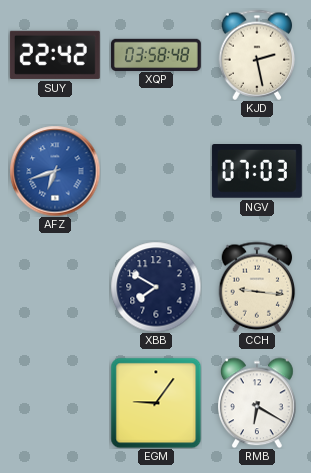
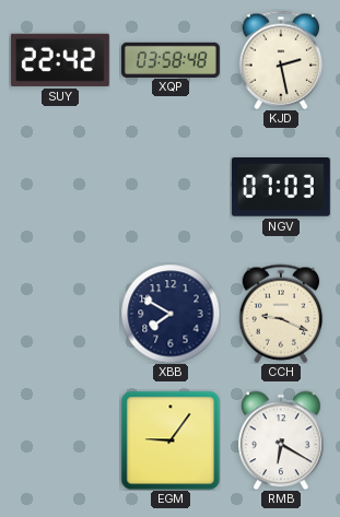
AFZ: 6:42 -> none (55, 171)
CCH: 9:16 -> 9:19 (281, 314)
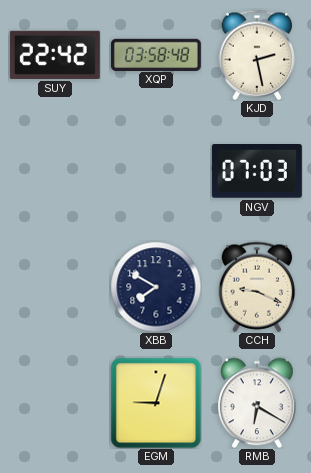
EGM: 9:06 -> 9:03 (156, 403)
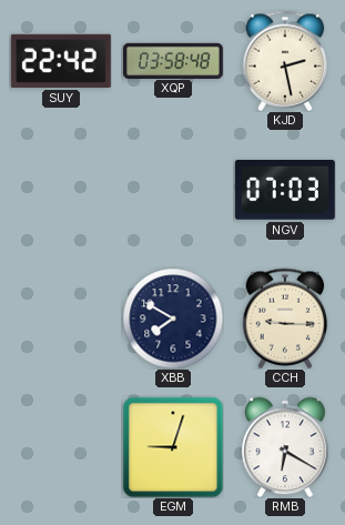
CCH: 9:19 -> 9:15 (285, 319)
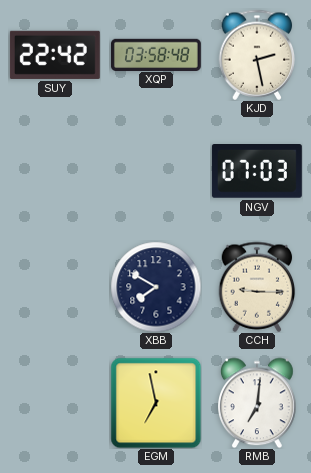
EGM: 9:03 -> 6:58 (156, 403)
RMB: 6:20 -> 7:01 (258, 403)
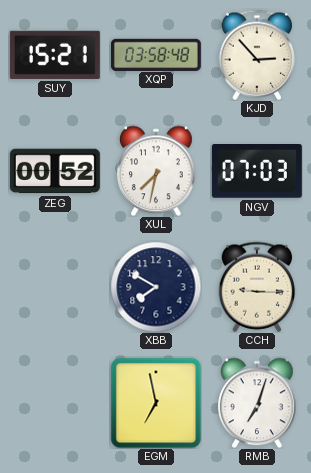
SUY: 22:42 -> 15:21 (55, 55)
KJD: 2:28 -> 2:53 (257, 55)
ZEG: none -> 00:52 (55, 171)
XUL: none -> 7:32 (157, 171)
RMB: 7:01 -> 7:03 (258, 403)
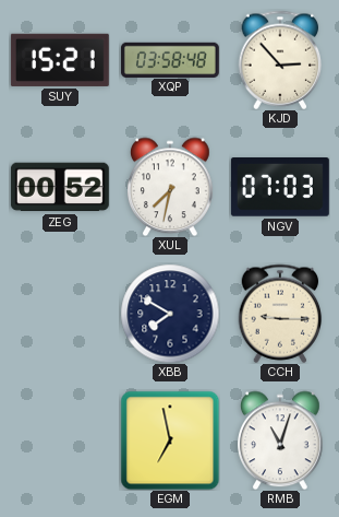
RMB: 7:03 -> 11:03 (281, 440)
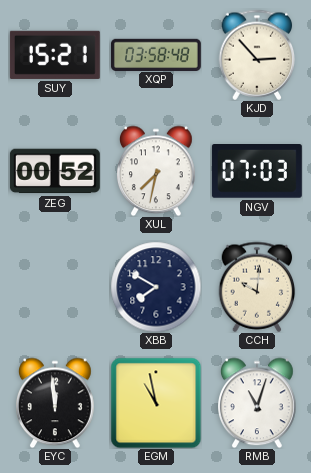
CCH: 9:15 -> 10:01 (257, 287)
EYC: none -> 11:59 (56, 403)
EGM: 6:58 -> 10:58 (156, 403)
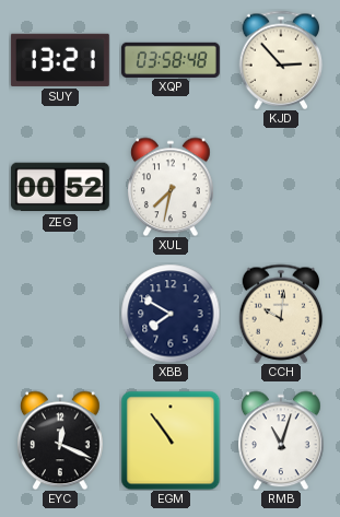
SUY: 15:21 -> 13:21 (60, 60)
NGV: 07:03 -> none (257, 172)
EYC: 11:59 -> 12:19 (61, 440)
EGM: 10:58 -> 10:54 (171, 440)
